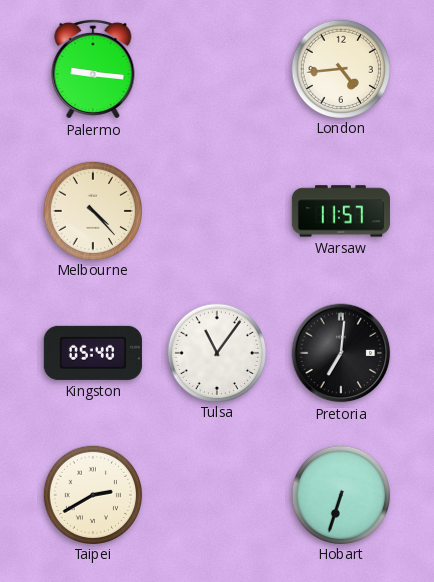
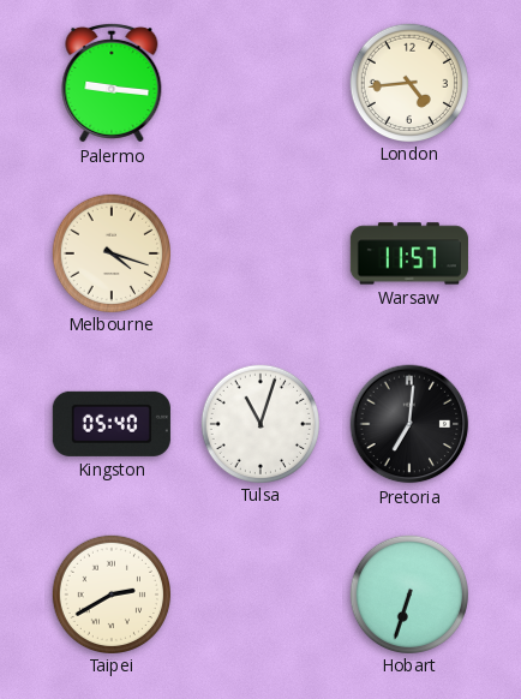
Melbourne: 4:23 -> 4:18 (110, 252)
Tulsa: 11:06 -> 11:03 (259, 423)
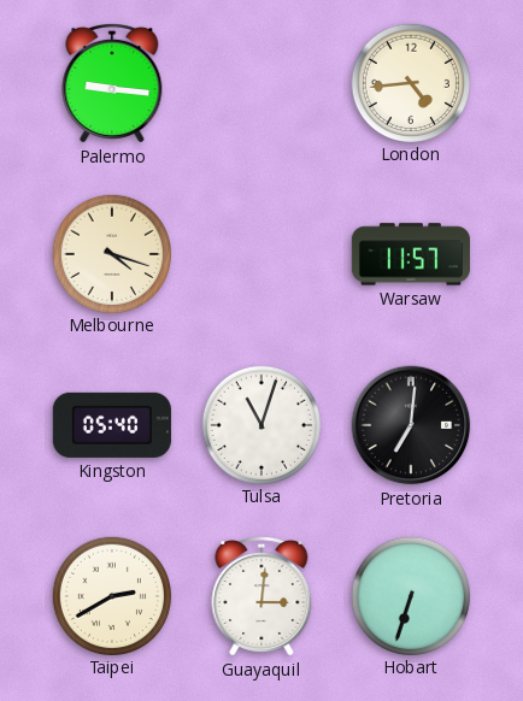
Guayaquil: none -> 3:01 (261, 596)
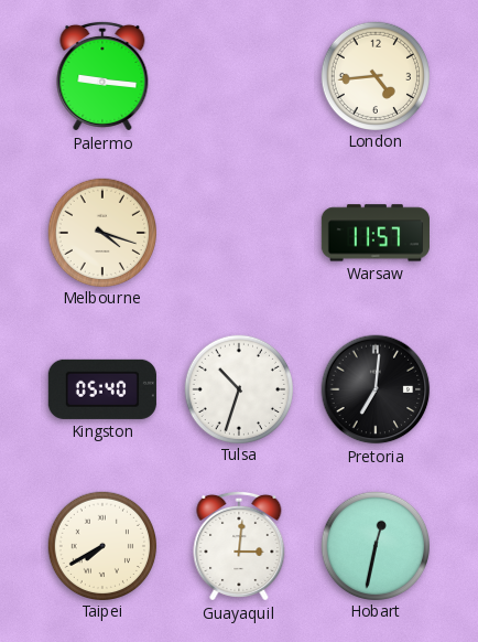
Tulsa: 11:03 -> 10:33 (238, 388)
Taipei: 2:40 -> 7:40 (101, 545)
Hobart: 6:33 -> 12:32 (374, 545)
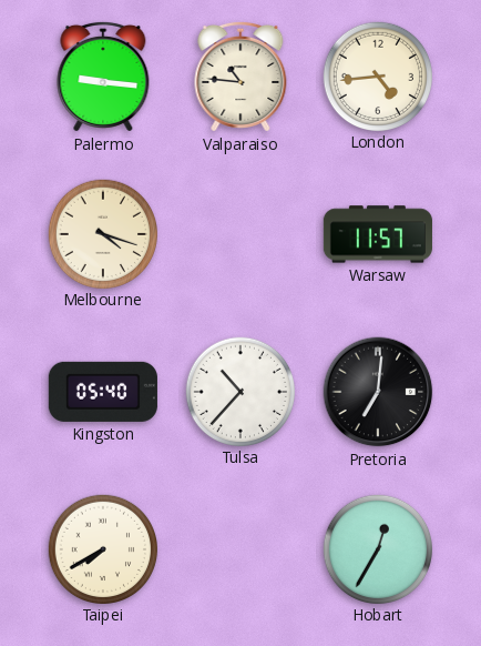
Valparaiso: none -> 10:46 (240, 77)
Tulsa: 10:33 -> 10:37 (239, 391)
Guayaquil: 3:01 -> none (239, 546)
Hobart: 12:32 -> 12:35 (377, 548)
